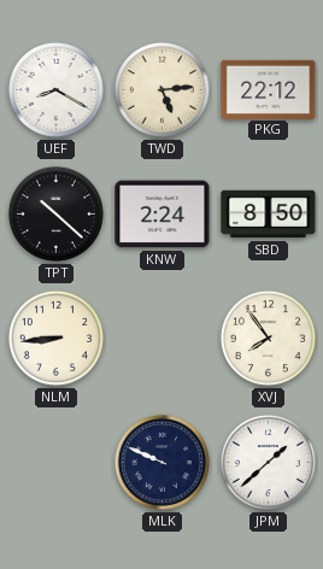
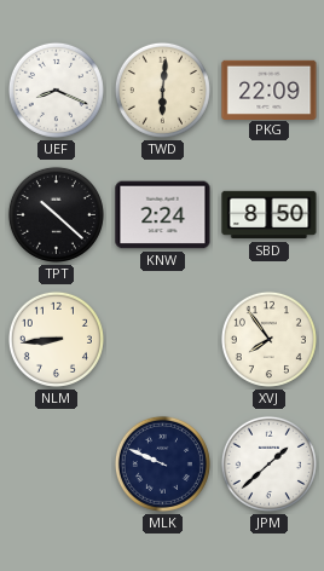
UEF: 8:20 -> 8:19 (56, 90)
TWD: 5:14 -> 6:01 (162, 90)
PKG: 22:12 -> 22:09 (270, 90)
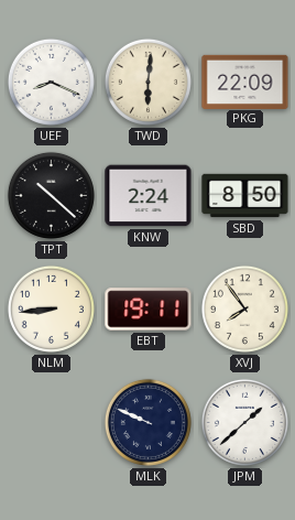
EBT: none -> 19:11 (149, 310)
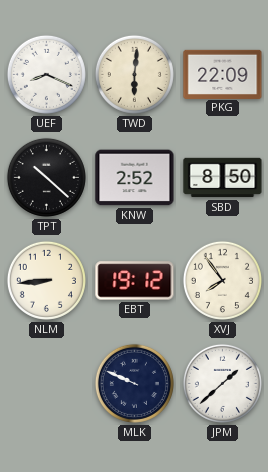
KNW: 2:24 -> 2:52 (135, 178)
EBT: 19:11 -> 19:12 (135, 281)
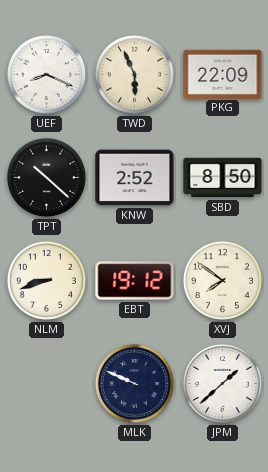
TWD: 6:01 -> 5:56 (134, 74)
NLM: 8:44 -> 8:42 (46, 280)
XVJ: 7:54 -> 7:51 (222, 280)
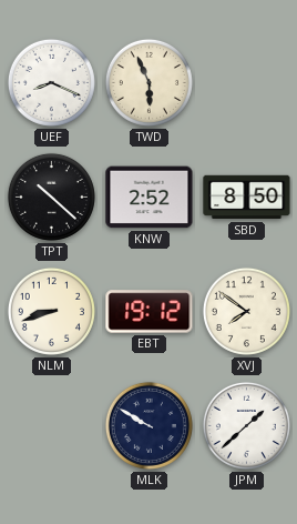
PKG: 22:09 -> none (223, 74)
MLK: 9:49 -> 9:50 (148, 425)
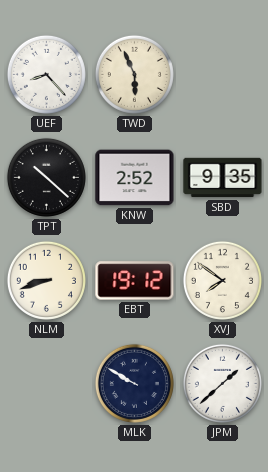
UEF: 8:19 -> 8:23 (46, 74)
SBD: 8:50 -> 9:35 (223, 178)
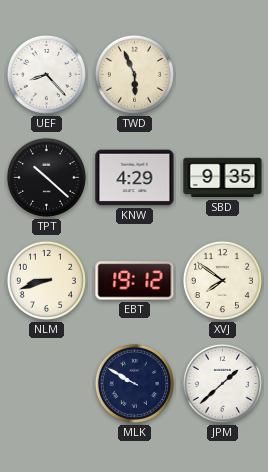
KNW: 2:52 -> 4:29 (135, 178)
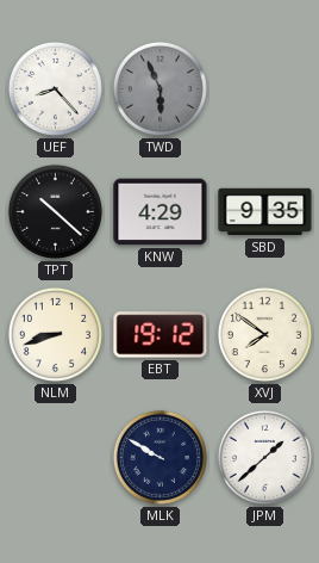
TWD dial: cream -> grey (159, 88)
